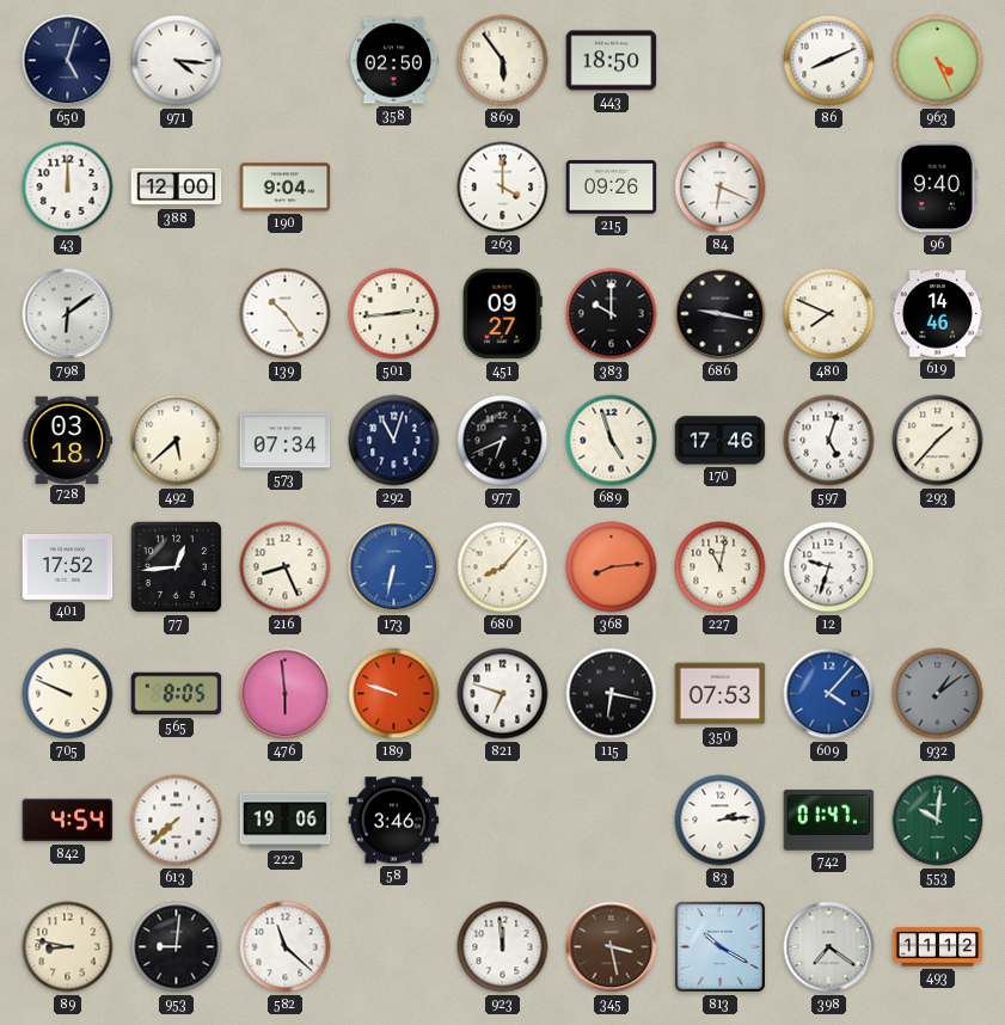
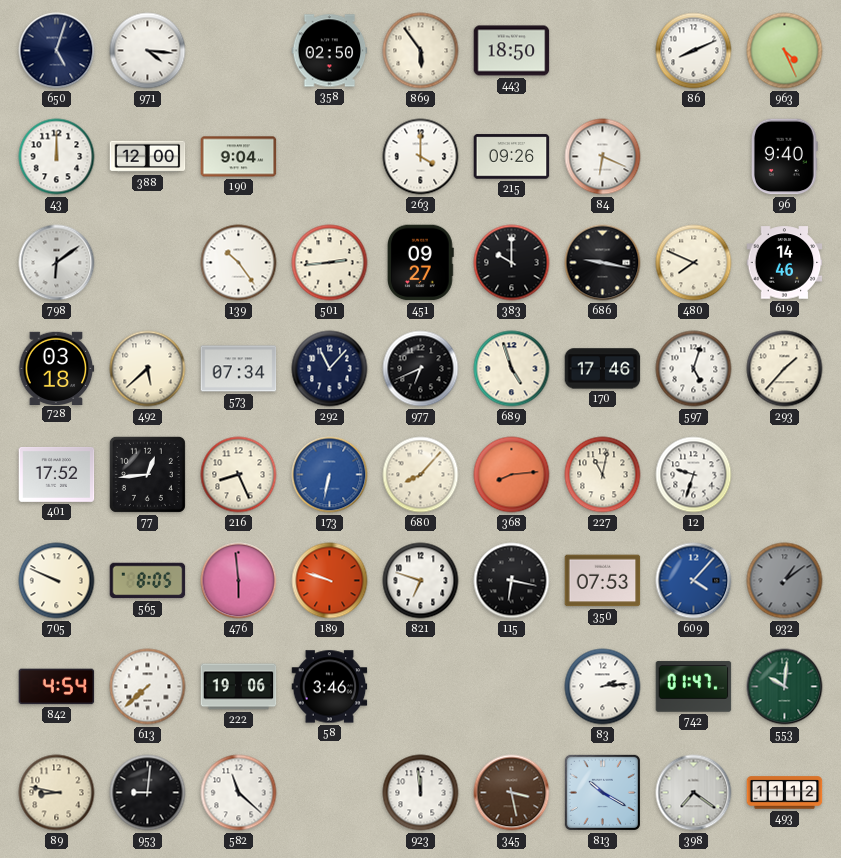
292: 11:03 -> 11:07 (330, 369)
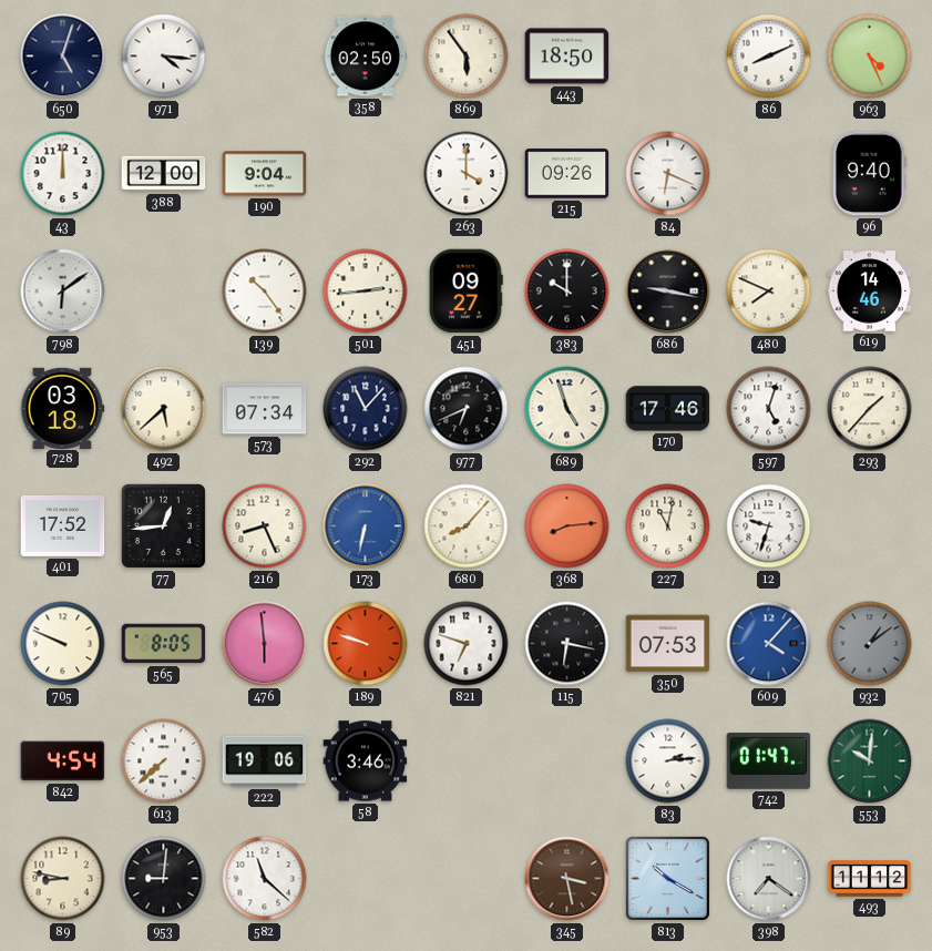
923: 11:59 -> none (421, 793)
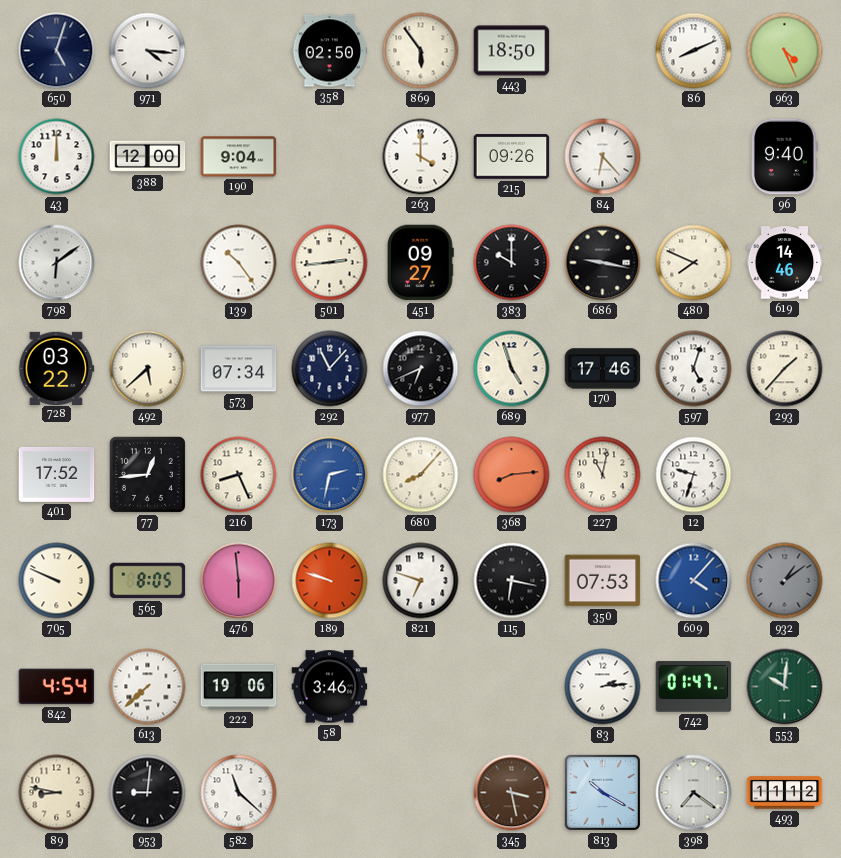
84: 6:19 -> 6:23 (603, 157)
728: 03:18 -> 03:22 (56, 368)
173: 6:32 -> 2:32 (330, 475)
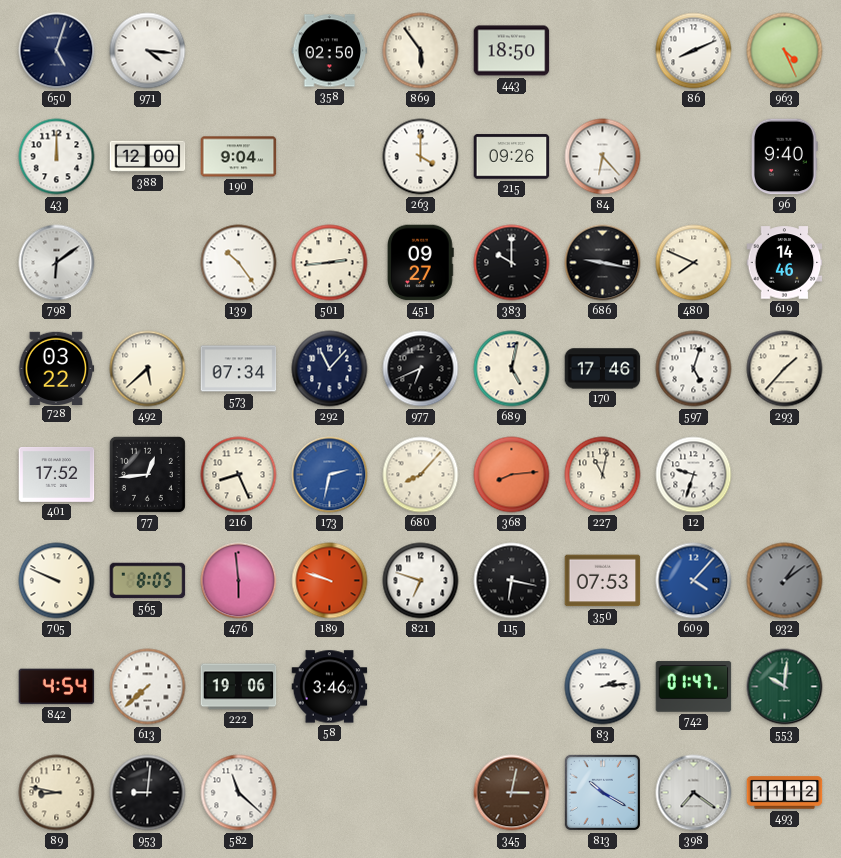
689: 4:57 -> 5:02 (512, 369)
345: 3:28 -> 3:02 (512, 793)
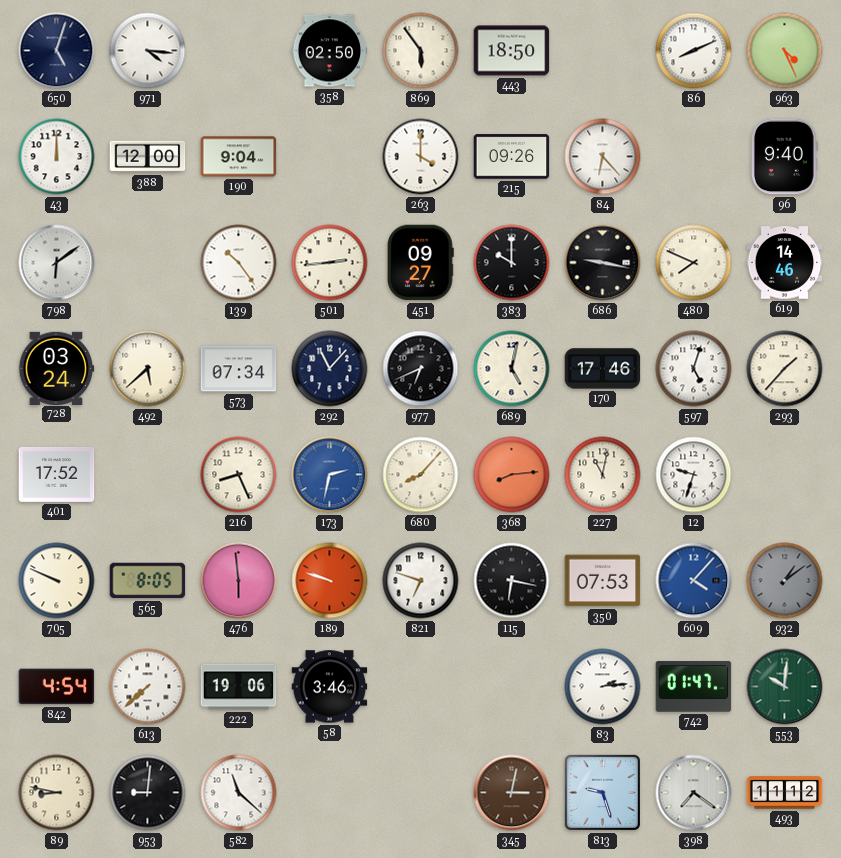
728: 03:22 -> 03:24 (56, 368)
77: 12:44 -> none (147, 474)
813: 10:20 -> 9:27 (602, 792)
